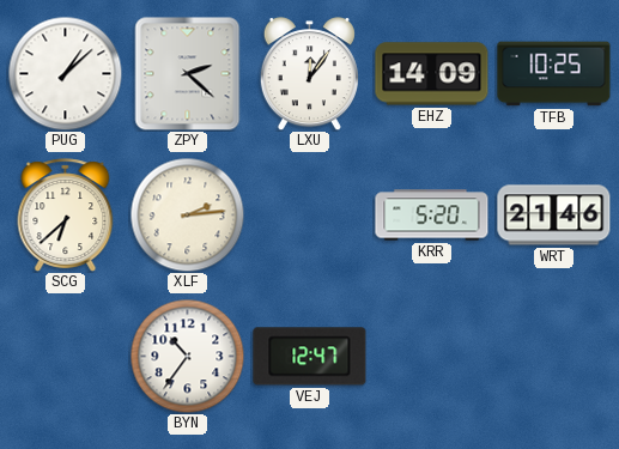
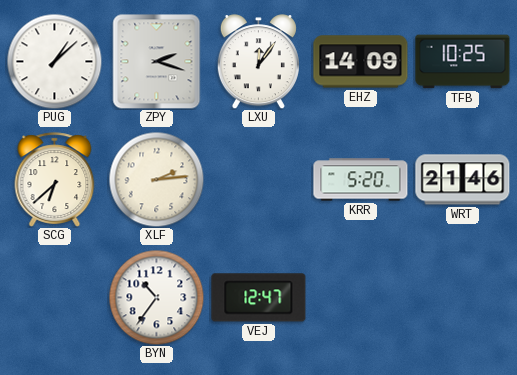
ZPY: 2:22 -> 2:18 (157, 61)
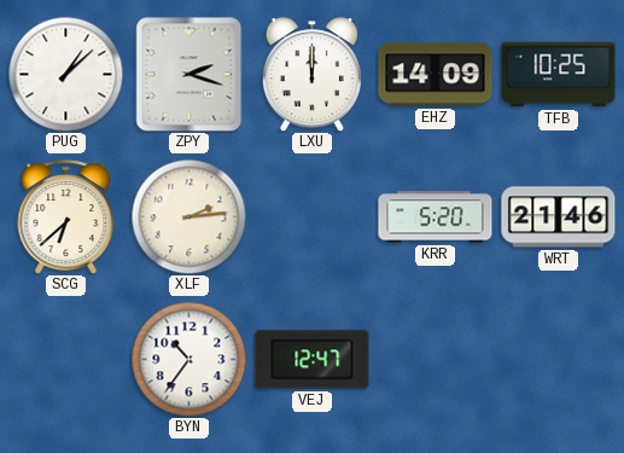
LXU: 12:06 -> 12:00 (311, 75)
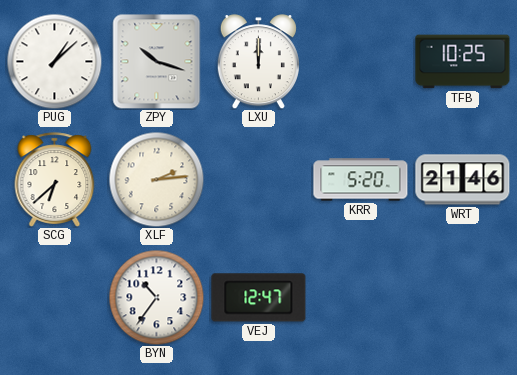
ZPY: 2:18 -> 10:18 (157, 61)
EHZ: 14:09 -> none (436, 75)
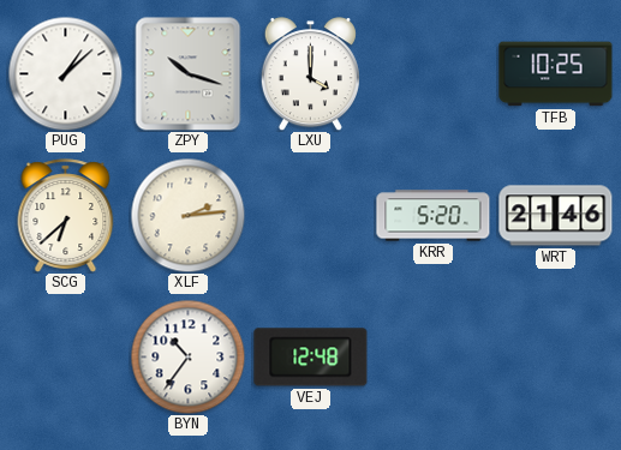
LXU: 12:00 -> 4:00 (310, 74)
VEJ: 12:47 -> 12:48 (311, 358)
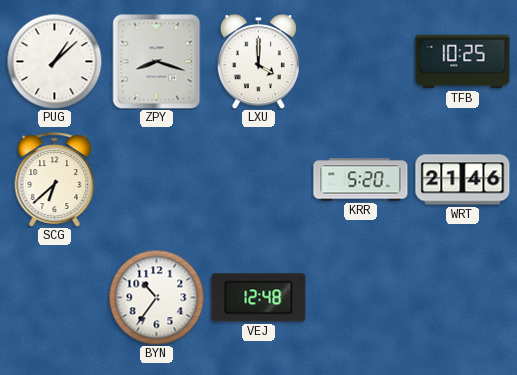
ZPY: 10:18 -> 8:18 (157, 61)
XLF: 2:14 -> none (187, 215)
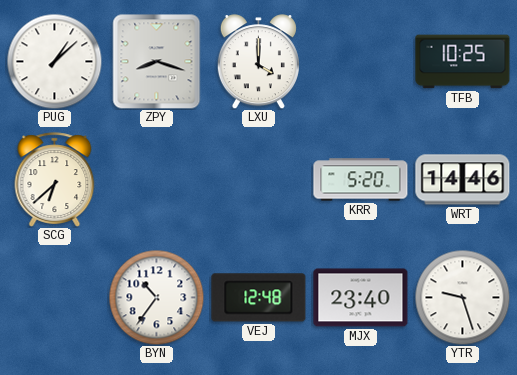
WRT: 21:46 -> 14:46 (463, 180)
MJX: none -> 23:40 (361, 298)
YTR: none -> 9:27 (462, 297)
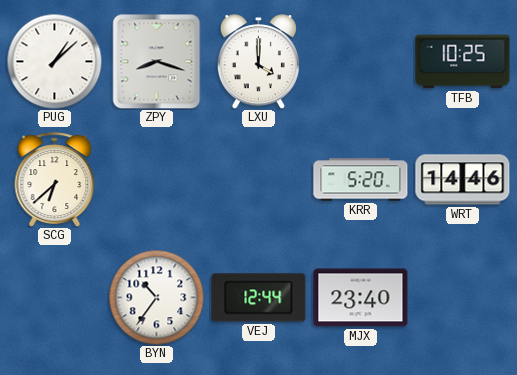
VEJ: 12:48 -> 12:44 (259, 298)
YTR: 9:27 -> none (462, 297)
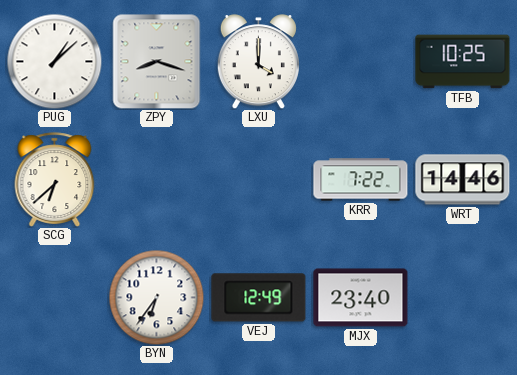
KRR: 5:20 -> 7:22 (361, 180)
BYN: 10:36 -> 6:36 (156, 297)
VEJ: 12:44 -> 12:49 (259, 298)
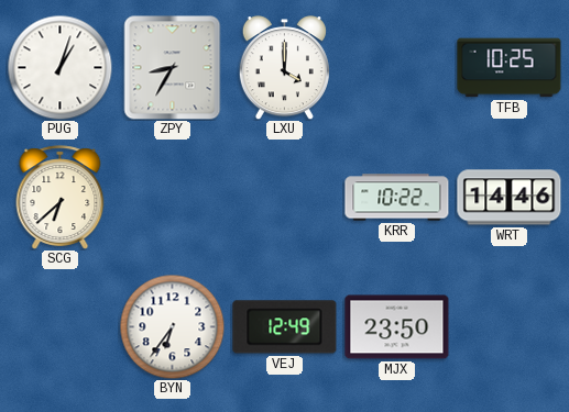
PUG: 1:08 -> 1:03 (59, 67)
ZPY: 8:18 -> 8:35 (173, 67)
KRR: 7:22 -> 10:22 (397, 198)
MJX: 23:40 -> 23:50 (397, 327)
